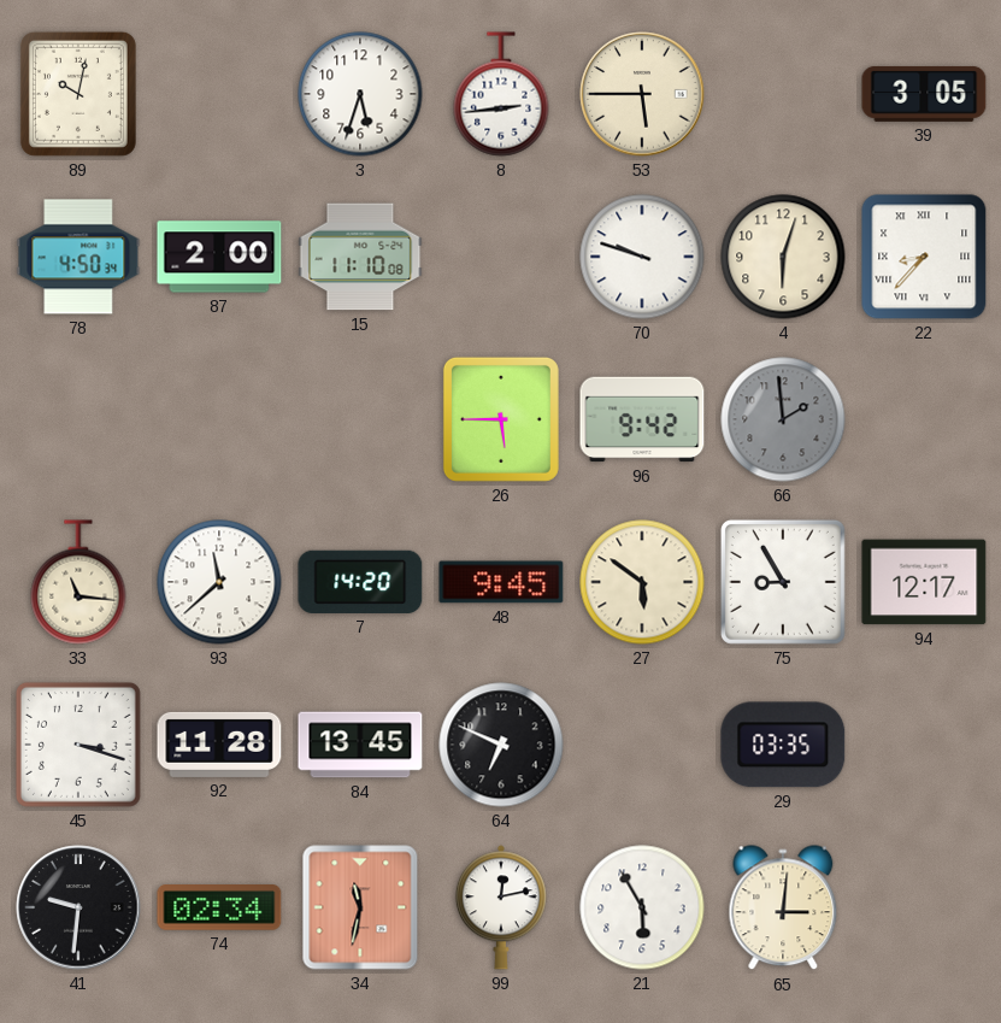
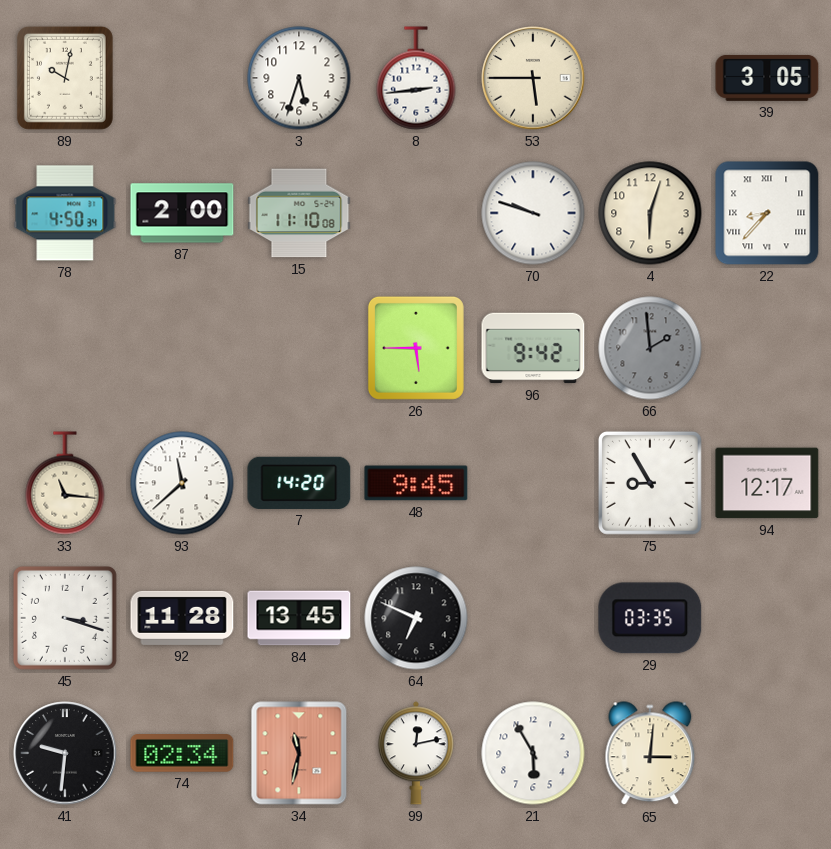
27: 5:51 -> none (642, 582)
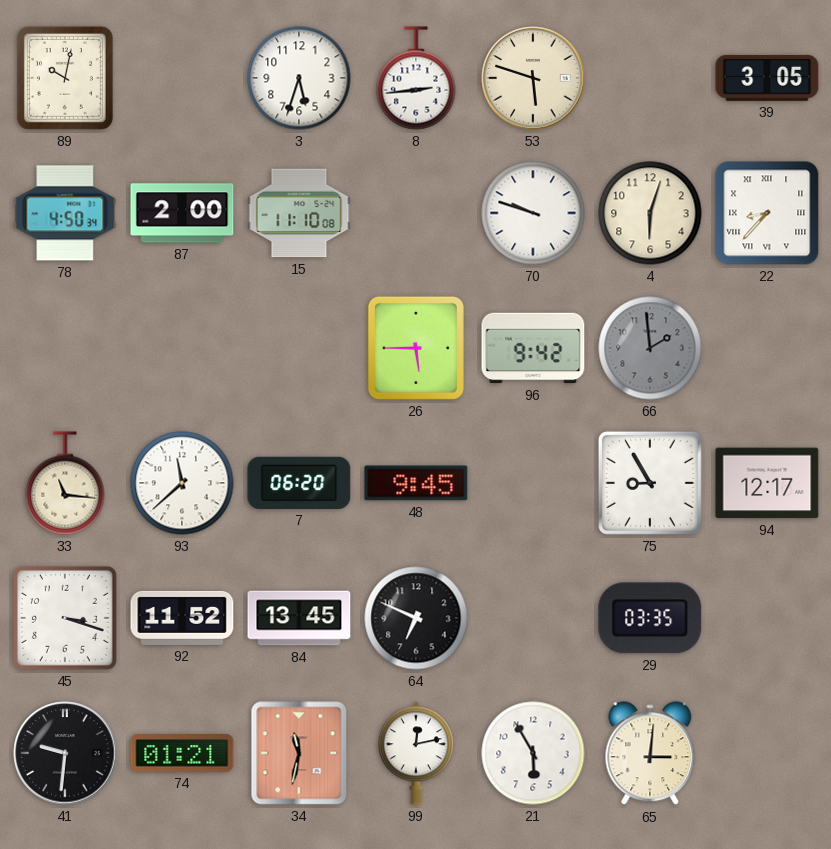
53: 5:45 -> 5:48 (533, 78)
7: 14:20 -> 06:20 (299, 483)
92: 11:28 -> 11:52 (182, 618)
74: 02:34 -> 01:21 (182, 754)
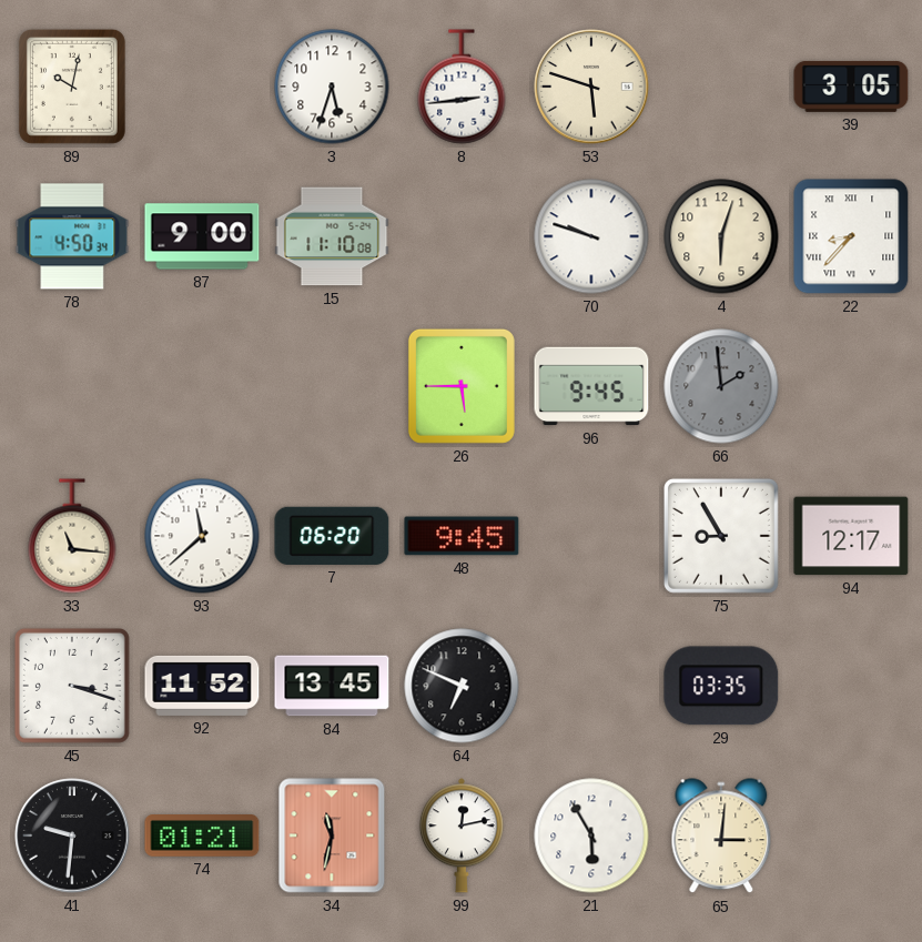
87: 2:00 -> 9:00 (202, 236)
96: 9:42 -> 9:45 (591, 386)
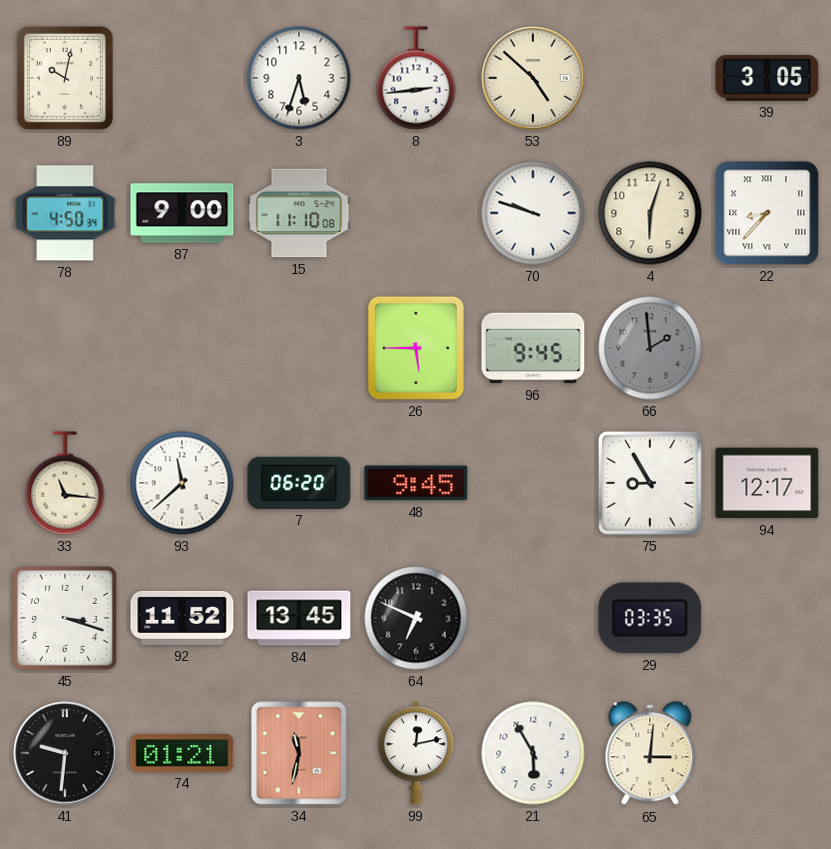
53: 5:48 -> 4:52 (533, 78)
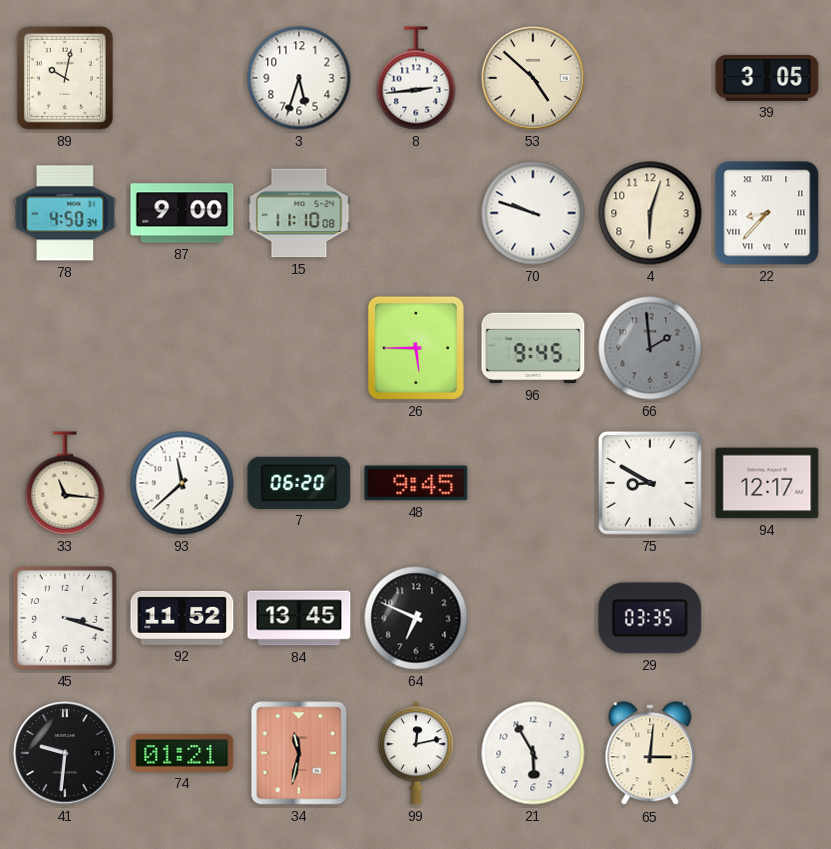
75: 8:55 -> 8:50 (650, 483)
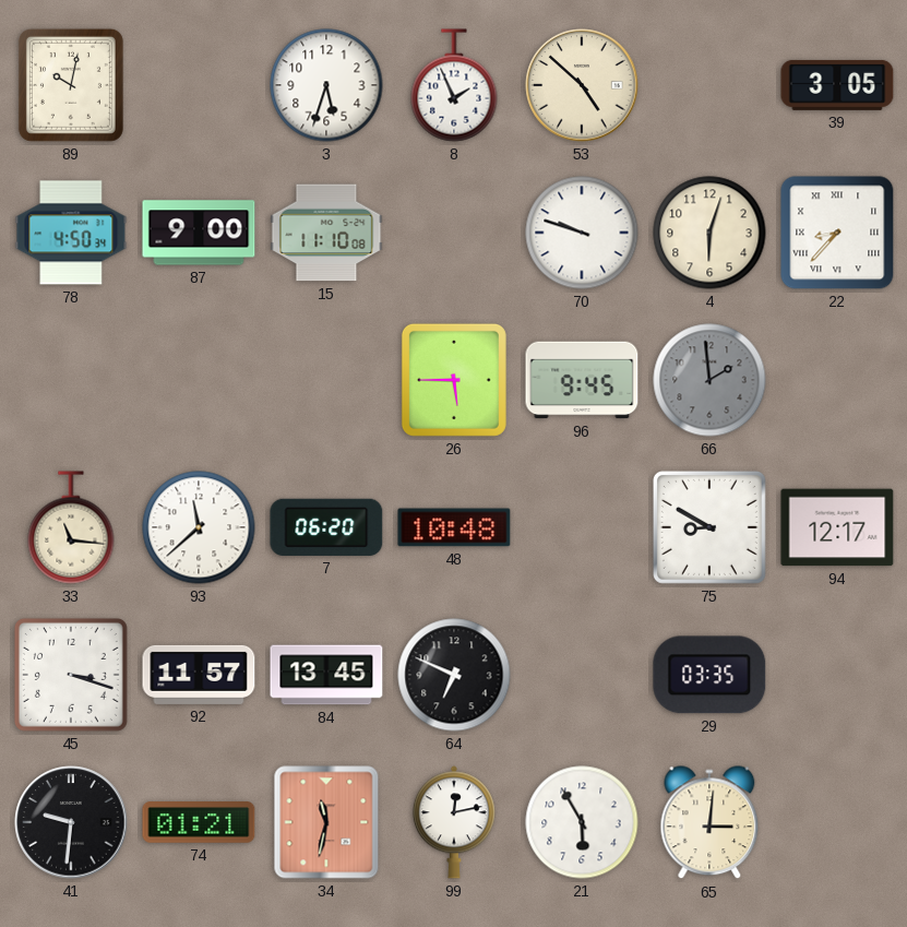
8: 2:44 -> 1:56 (454, 85)
48: 9:45 -> 10:48 (454, 527)
92: 11:52 -> 11:57 (199, 675)
